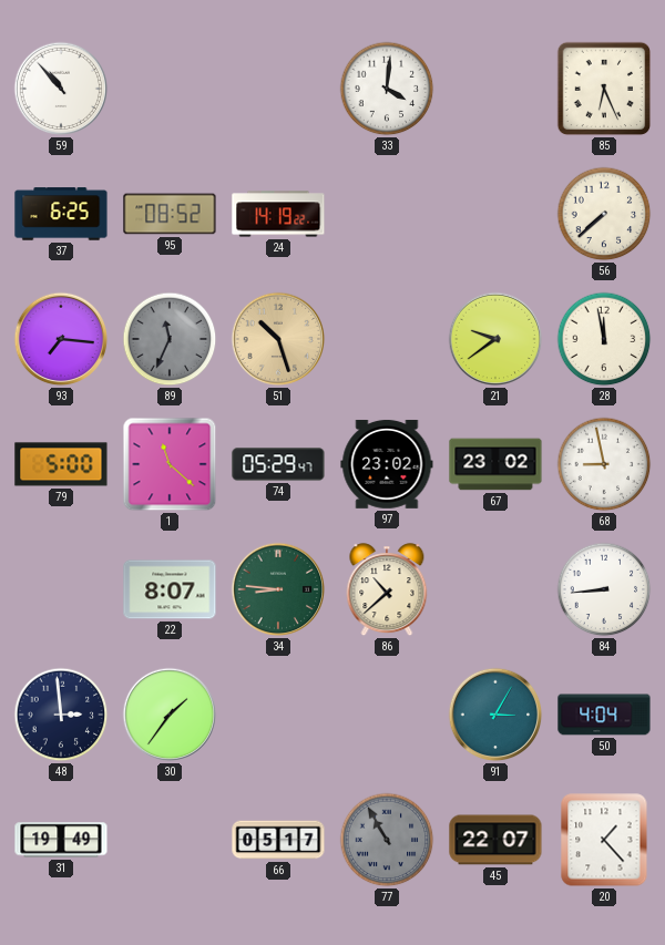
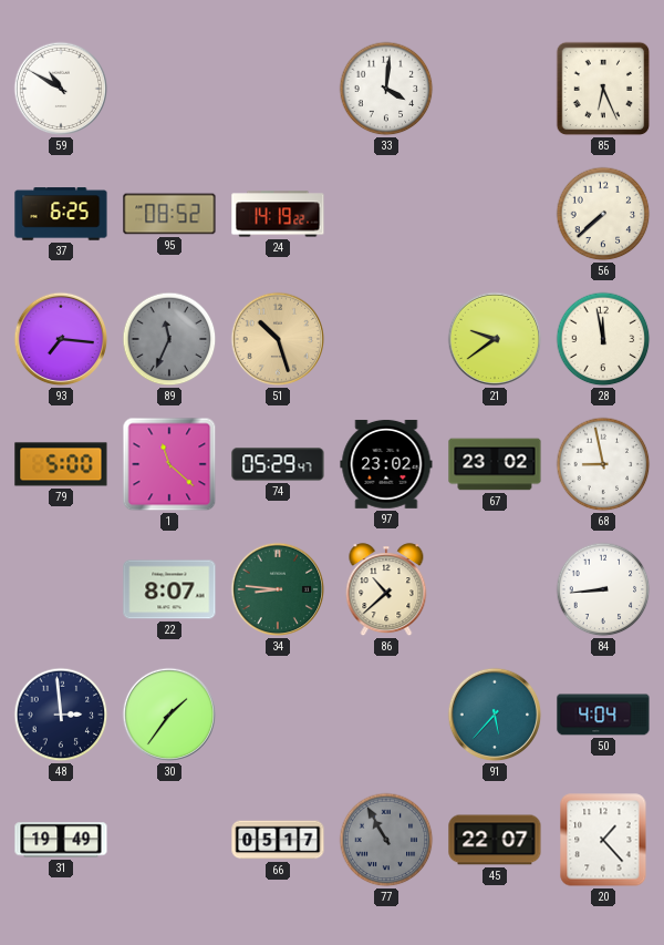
59: 10:53 -> 10:50 (61, 89)
91: 3:05 -> 5:37 (495, 715)
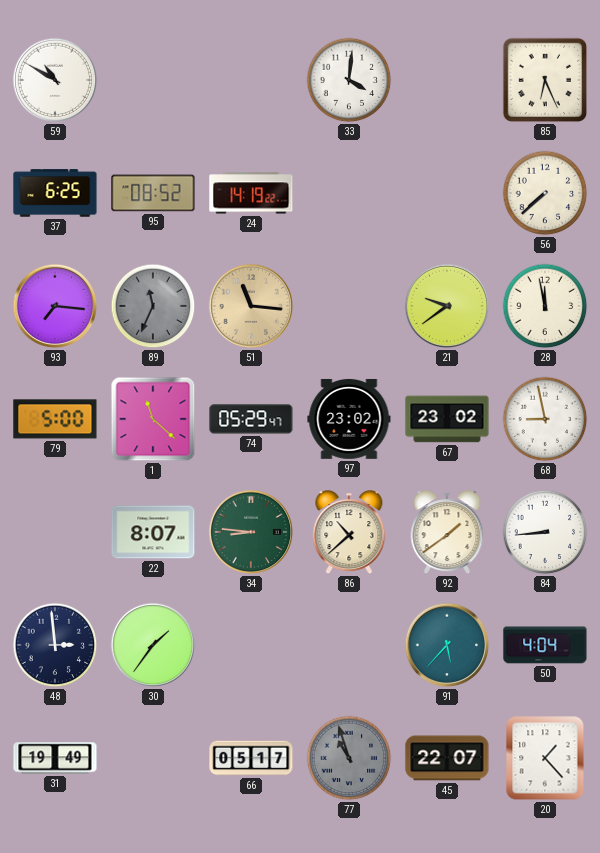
51: 10:27 -> 11:16 (251, 306)
92: none -> 1:39 (447, 533)
77: 10:55 -> 10:57 (349, 758)
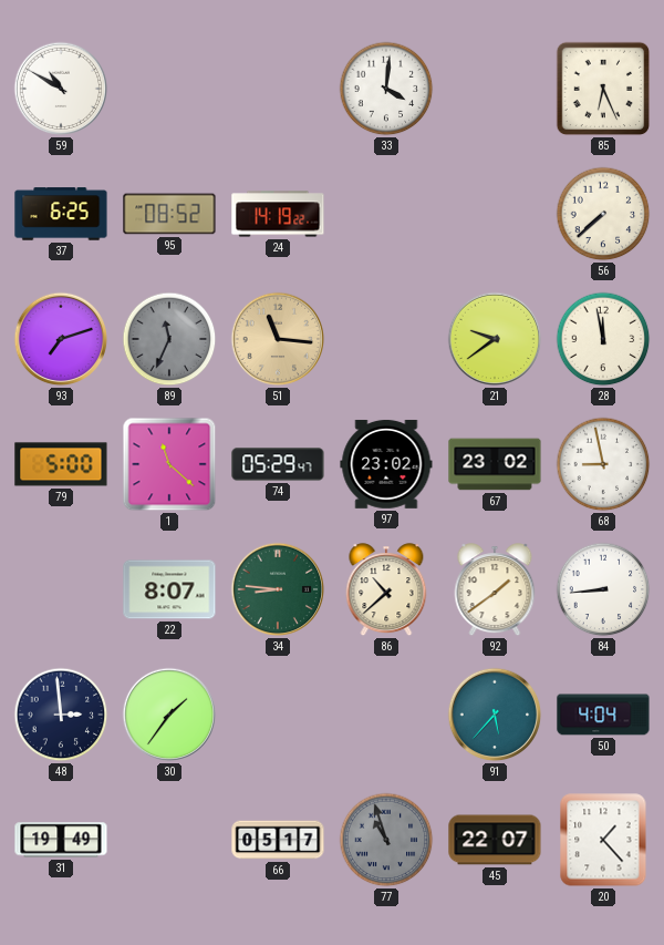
93: 7:16 -> 7:12 (61, 339)
